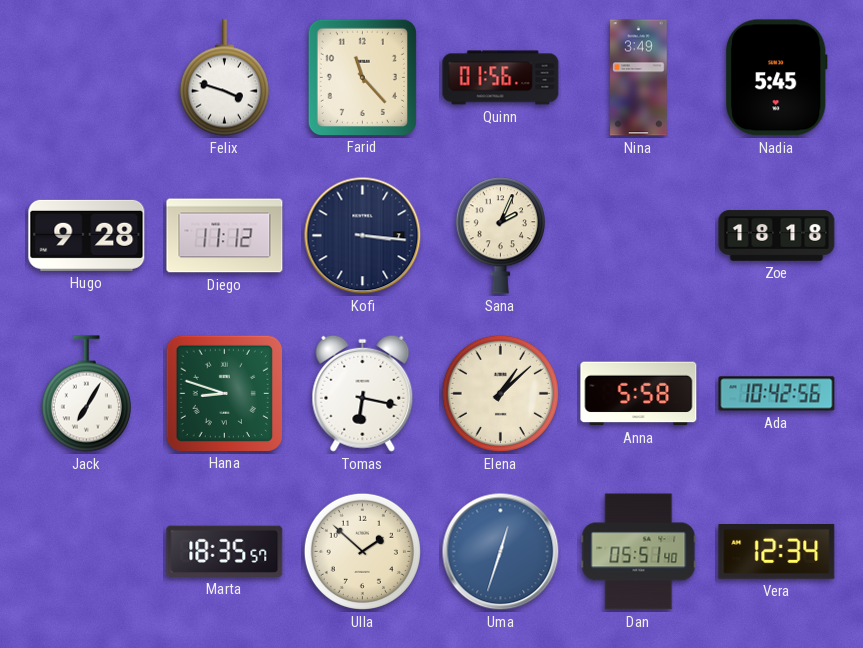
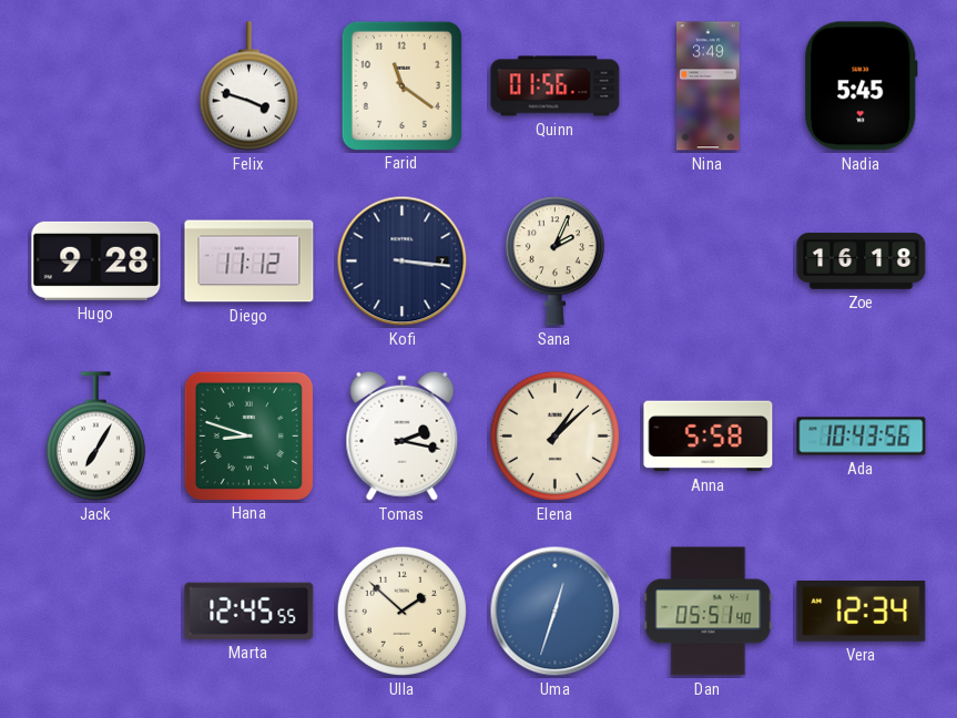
Farid: 11:23 -> 11:21 (401, 85)
Zoe: 18:18 -> 16:18 (862, 261)
Tomas: 6:17 -> 2:17 (403, 435)
Ada: 10:42 -> 10:43 (862, 437)
Marta: 18:35 -> 12:45 (250, 611)
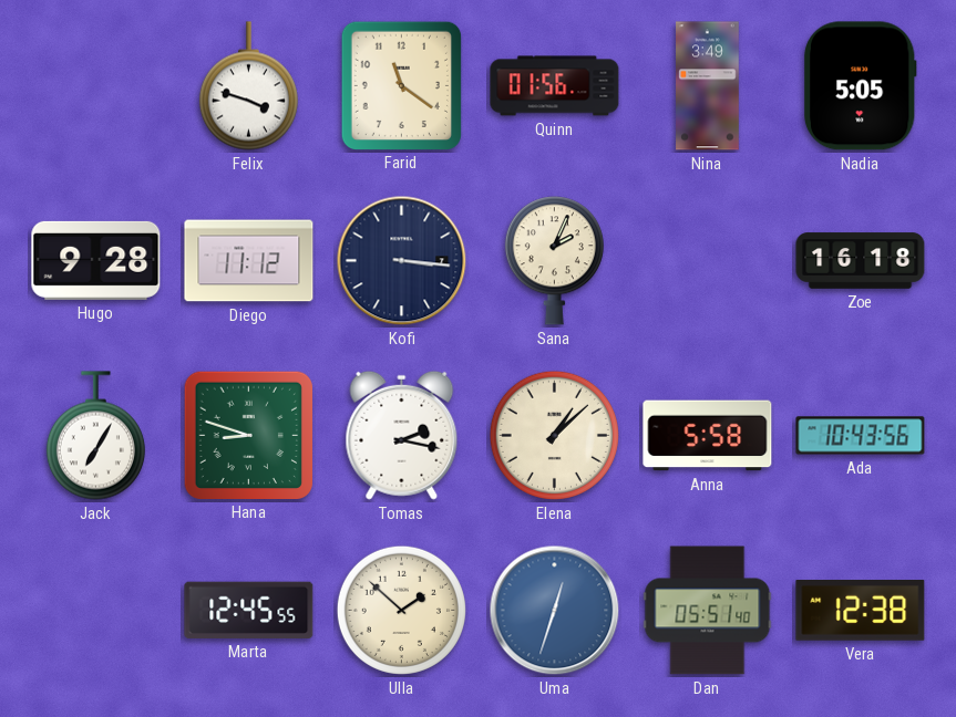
Nadia: 5:45 -> 5:05 (860, 86)
Vera: 12:34 -> 12:38 (861, 611)
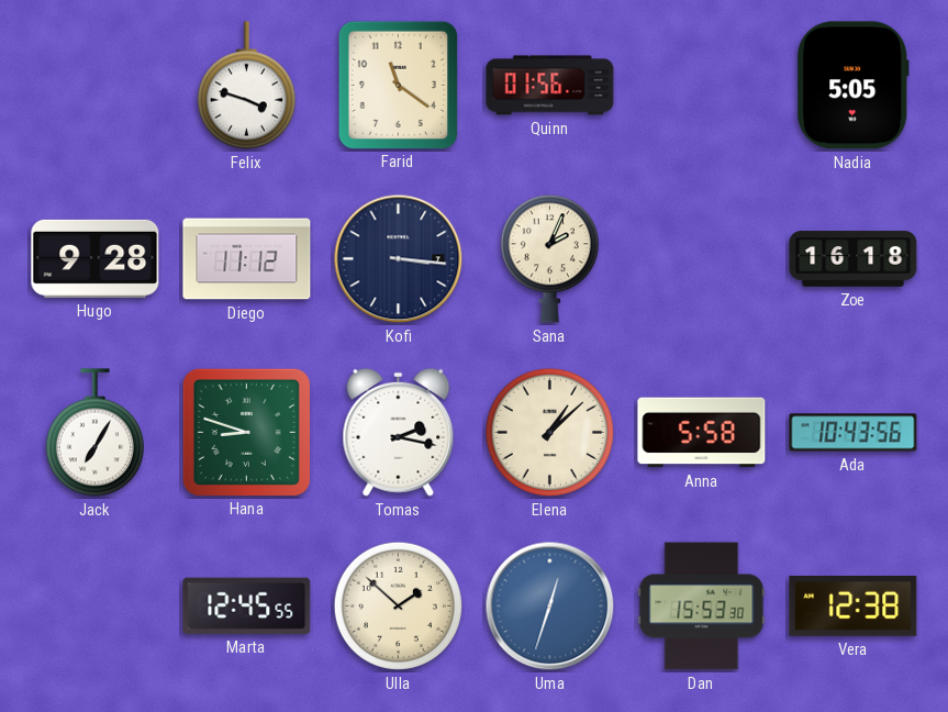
Nina: 3:49 -> none (708, 86)
Dan: 05:51 -> 15:53 (702, 607)
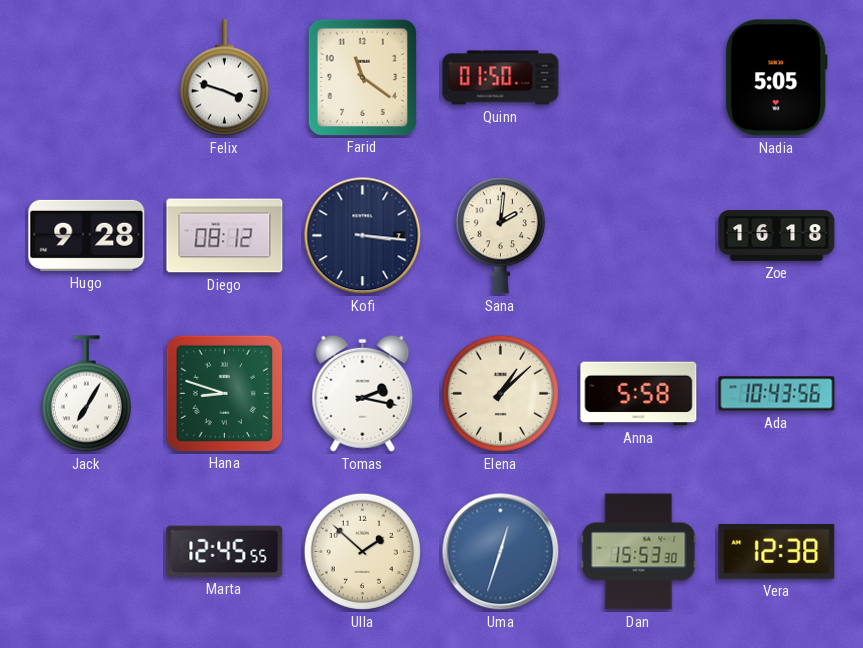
Quinn: 01:56 -> 01:50 (501, 78)
Diego: 11:12 -> 08:12 (225, 236)
Sana: 2:04 -> 2:01 (500, 236)
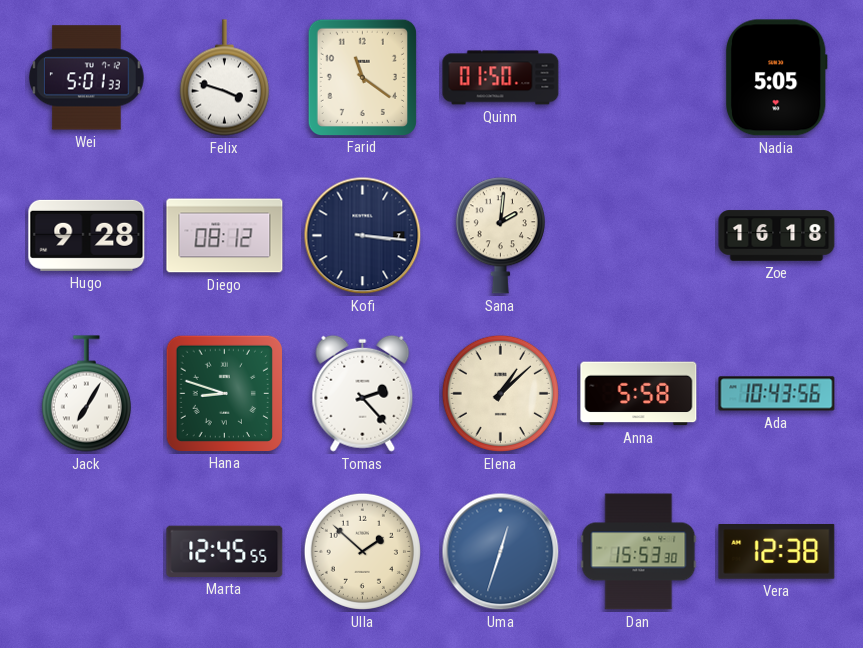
Wei: none -> 5:01 (87, 78)
Tomas: 2:17 -> 2:23 (363, 393)
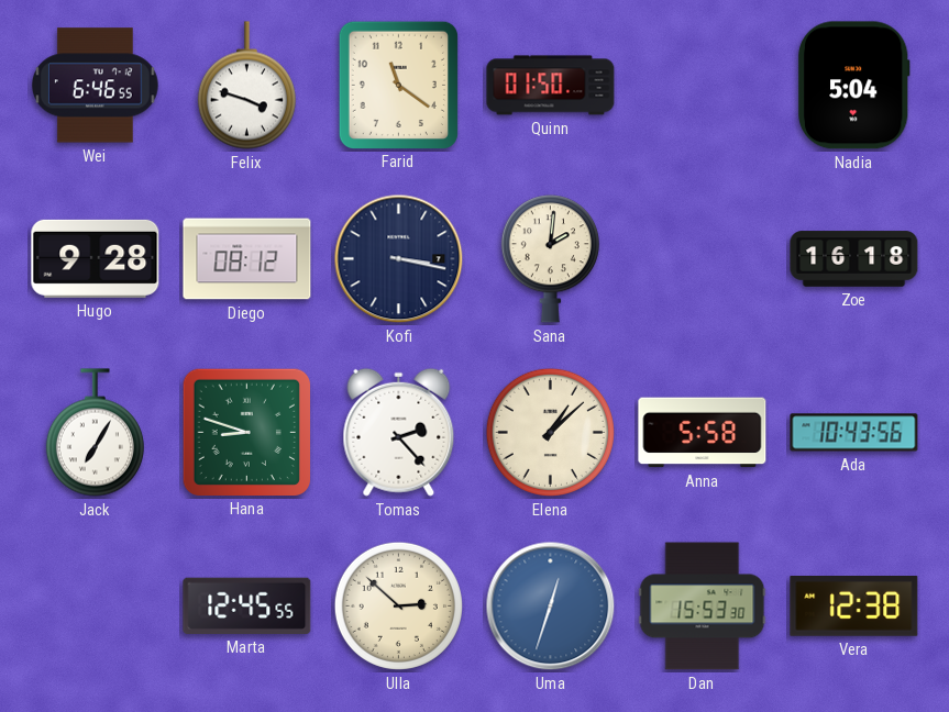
Wei: 5:01 -> 6:46 (96, 86)
Nadia: 5:05 -> 5:04 (853, 86)
Kofi: 3:16 -> 3:17 (399, 259)
Ulla: 1:52 -> 2:52 (398, 605)
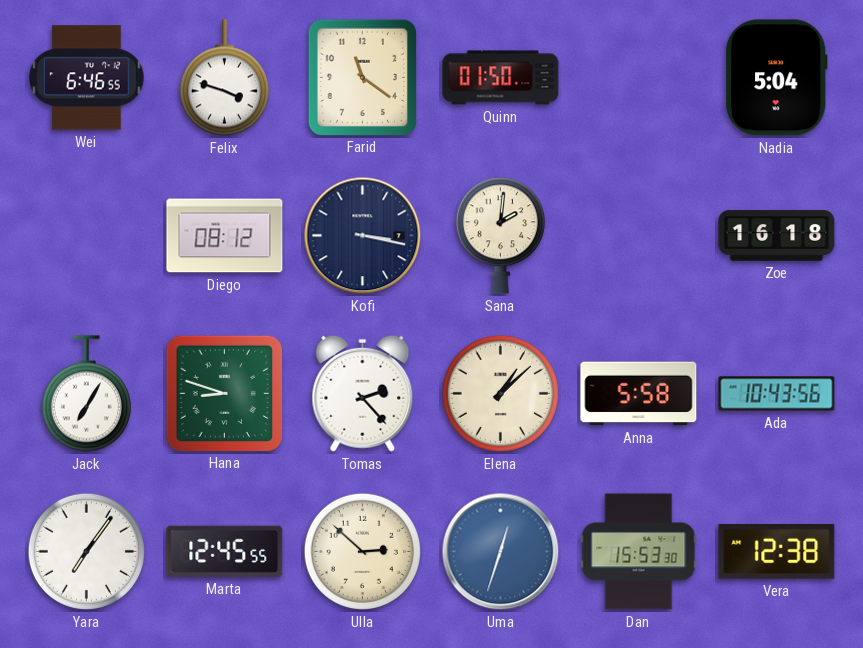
Hugo: 9:28 -> none (96, 258)
Yara: none -> 7:06 (86, 551)
